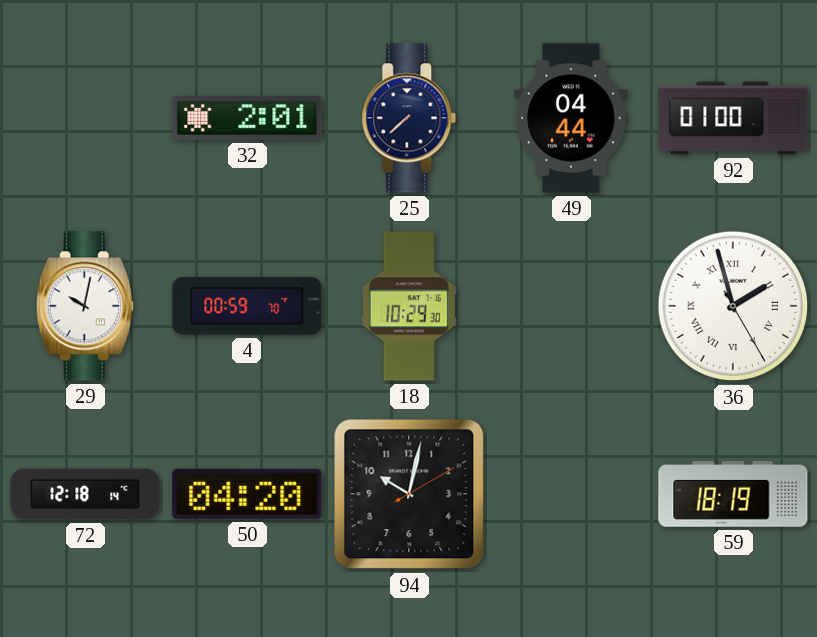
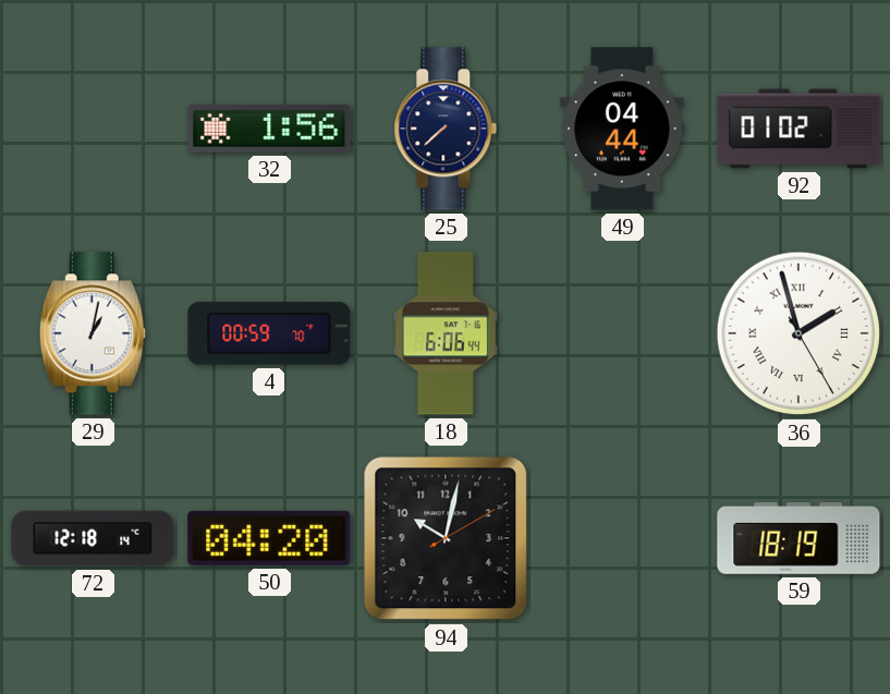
32: 2:01 -> 1:56 (269, 130)
92: 01:00 -> 01:02 (798, 129)
29: 10:02 -> 1:02 (93, 333)
18: 10:29 -> 6:06 (446, 333)
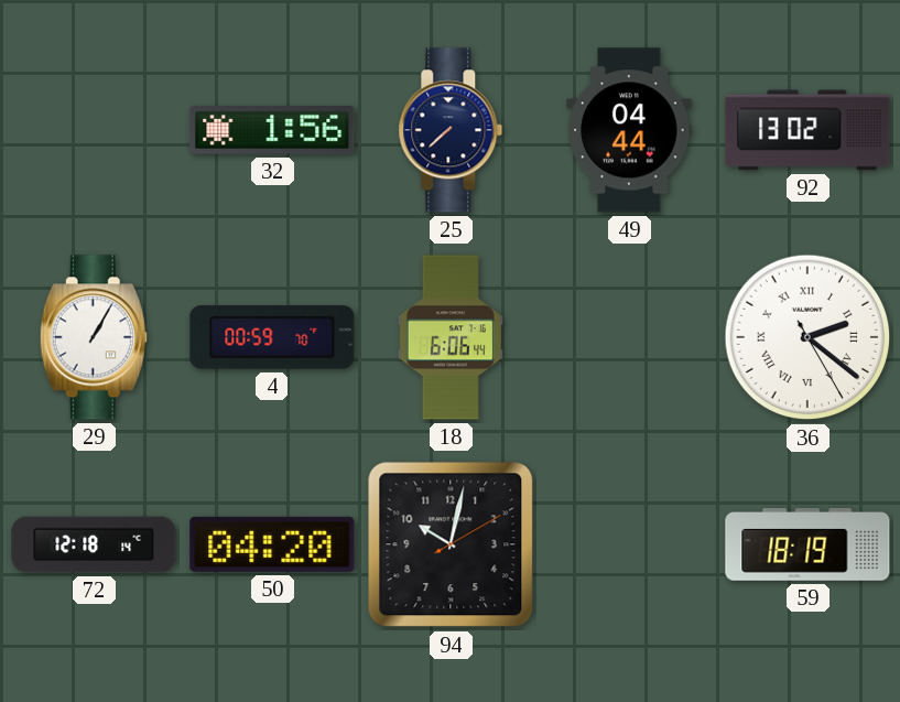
92: 01:02 -> 13:02 (807, 130)
29: 1:02 -> 1:05 (94, 337)
36: 1:57 -> 2:21 (807, 337)
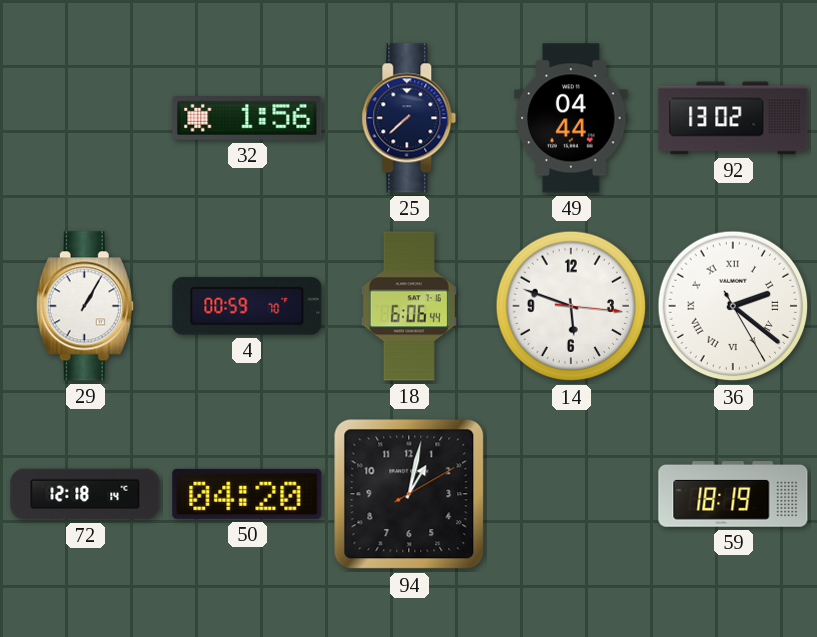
14: none -> 5:48 (571, 306)
94: 10:02 -> 1:02 (409, 494)
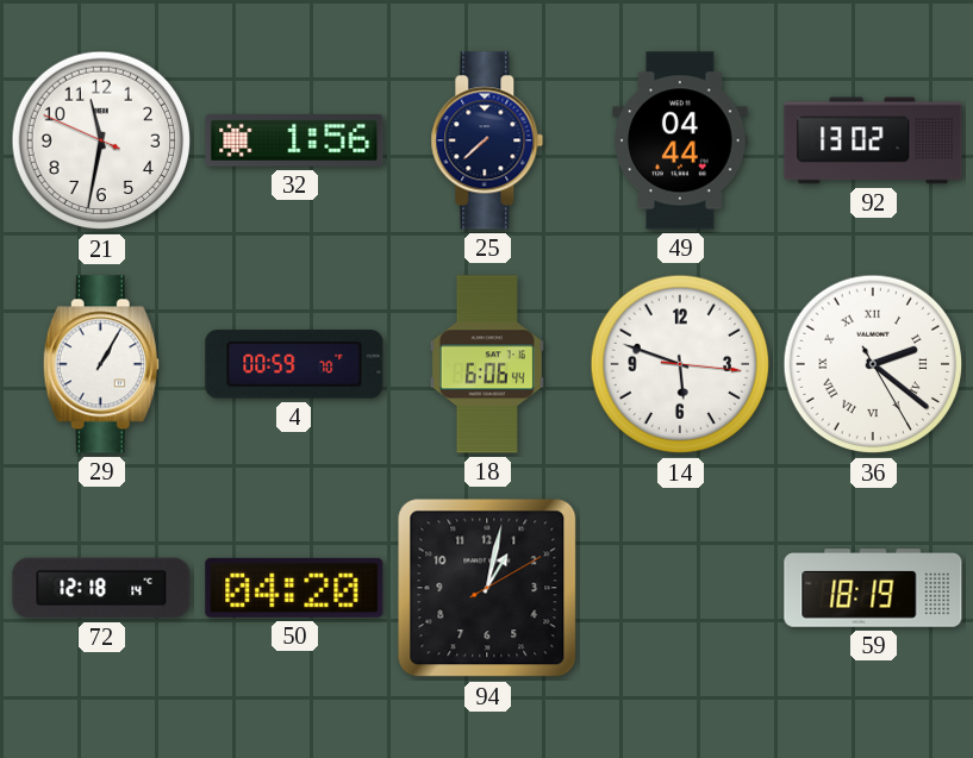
21: none -> 11:31 (101, 140)
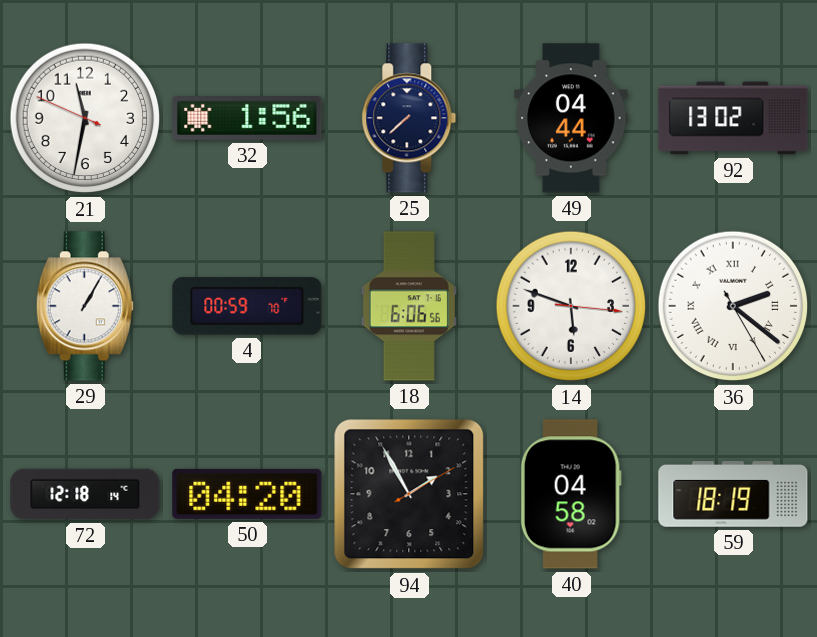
18: 6:06:44 -> 6:06:56 (409, 306)
94: 1:02 -> 1:55 (409, 494)
40: none -> 04:58 (571, 494)
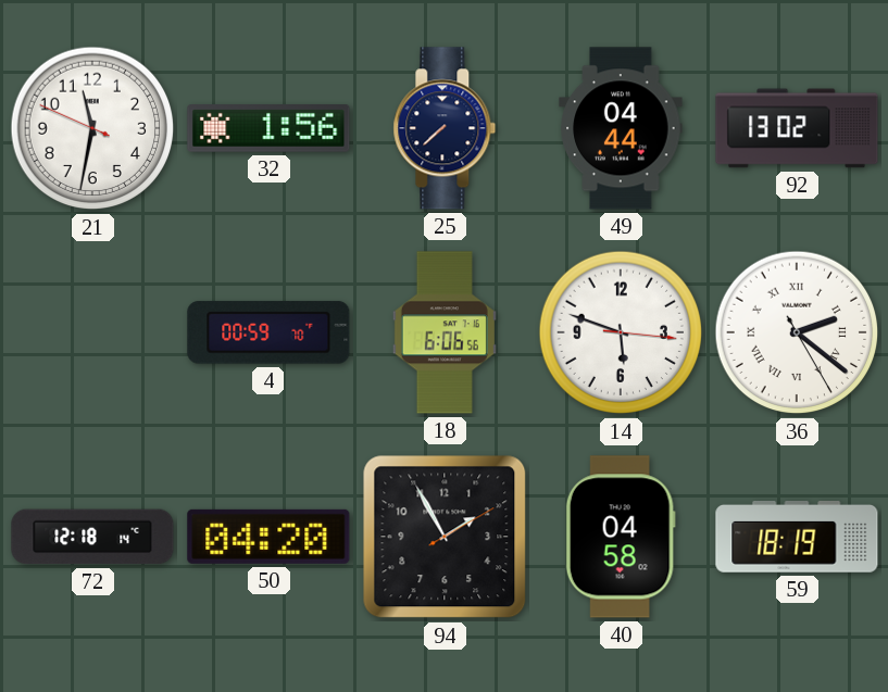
29: 1:05 -> none (85, 306)
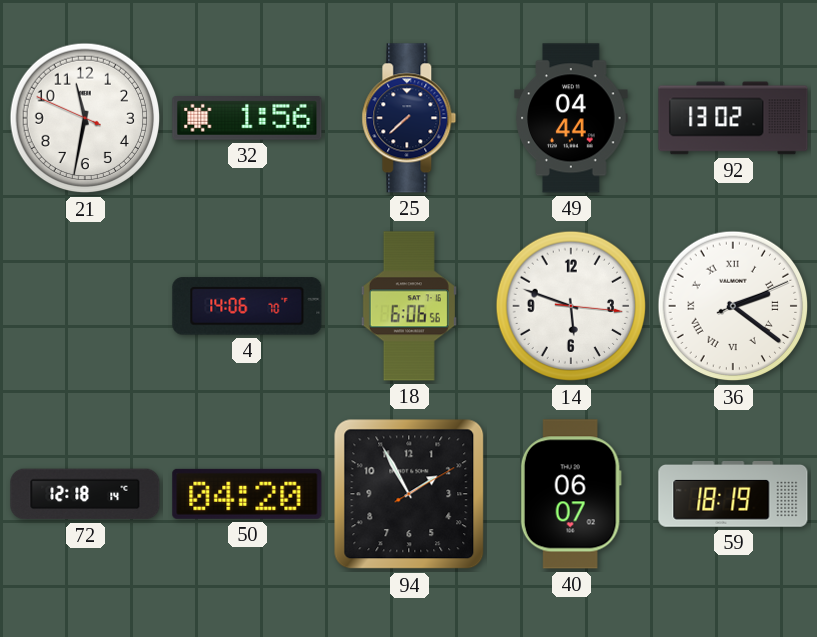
4: 00:59 -> 14:06 (247, 306)
36: 2:21:25 -> 2:21:11 (733, 306)
40: 04:58 -> 06:07 (571, 494)
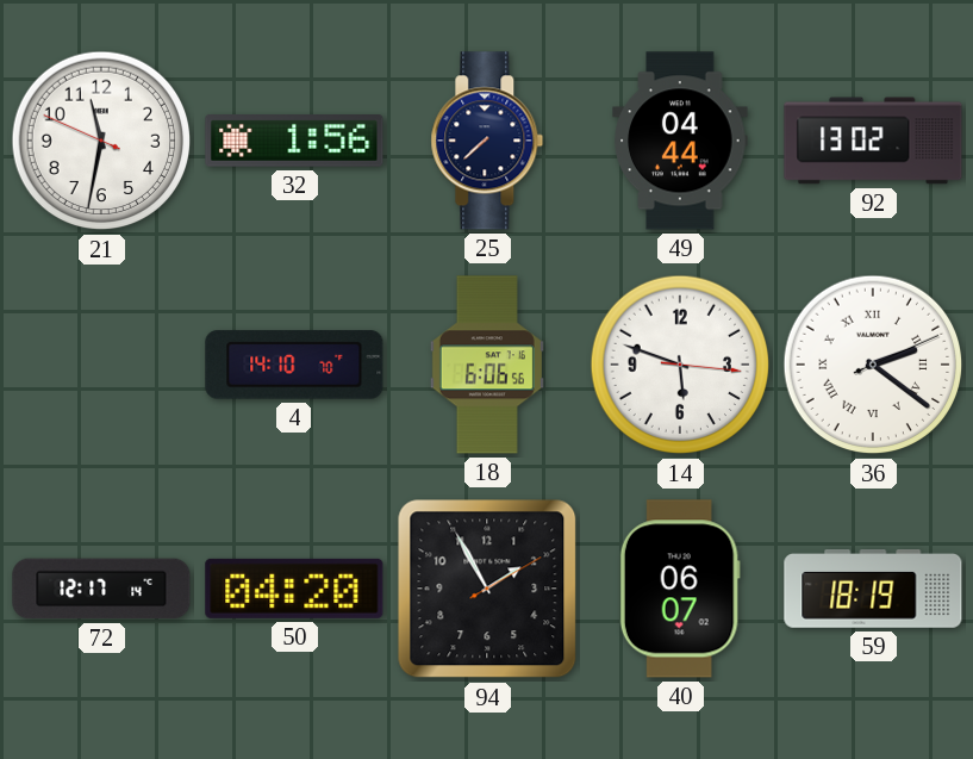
4: 14:06 -> 14:10 (294, 365)
72: 12:18 -> 12:17 (101, 589)
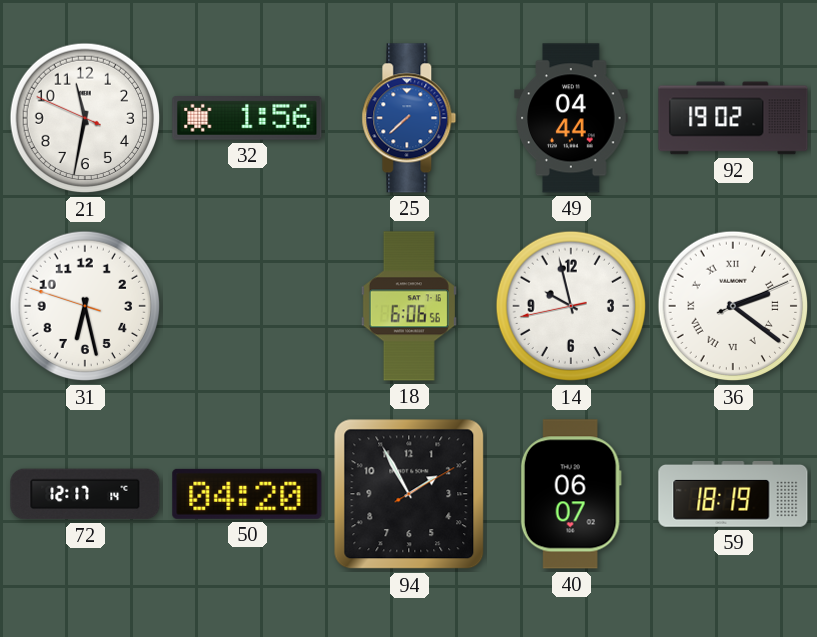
25 dial: navy -> blue (409, 118)
92: 13:02 -> 19:02 (733, 118)
31: none -> 6:27 (85, 306)
4: 14:10 -> none (294, 365)
14: 5:48 -> 9:57 (571, 306)
